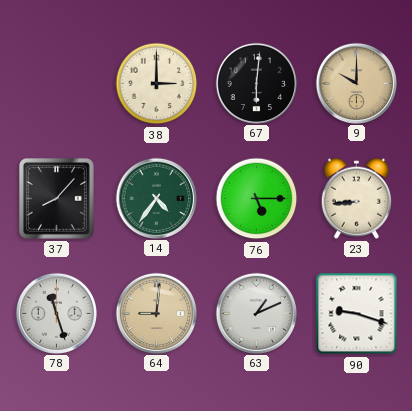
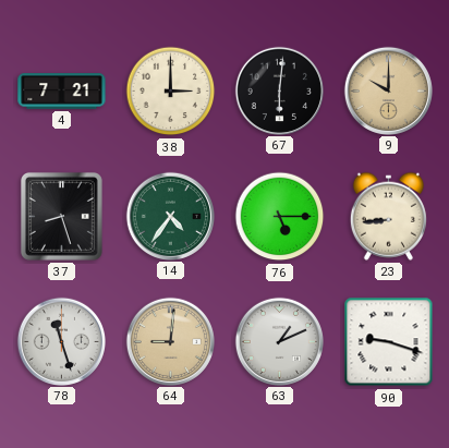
4: none -> 7:21 (62, 92)
37: 8:07 -> 8:27 (61, 216)
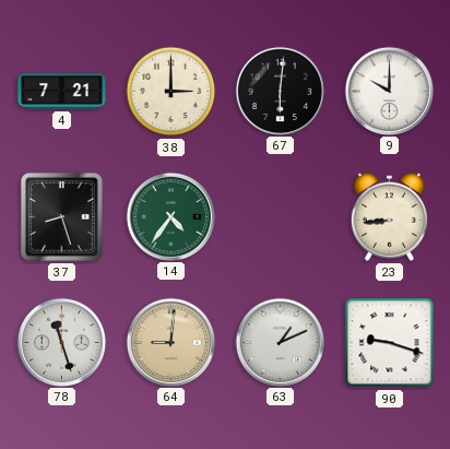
9 dial: champagne -> white (389, 91)
76: 5:15 -> none (280, 217)
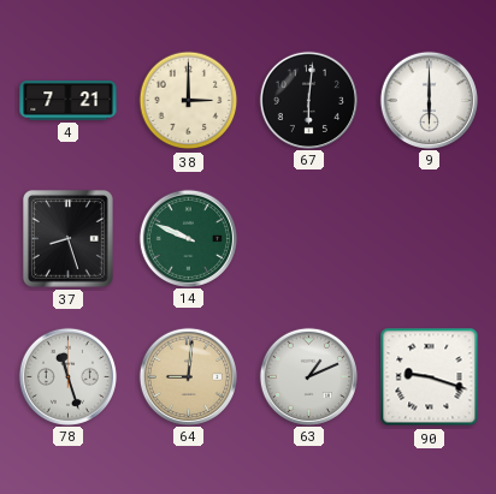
9: 10:00 -> 6:00 (429, 100)
14: 4:36 -> 9:49 (188, 238)
23: 8:44 -> none (389, 216)
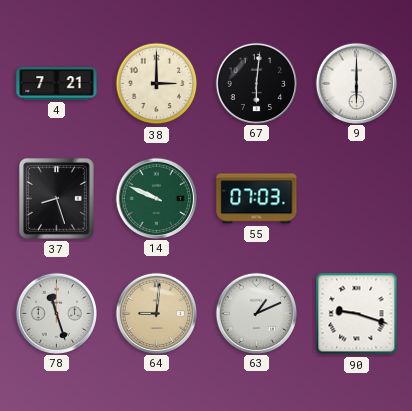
55: none -> 07:03 (257, 199)
